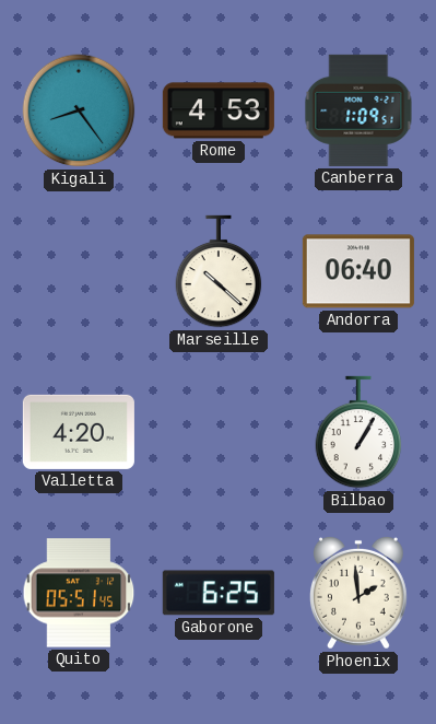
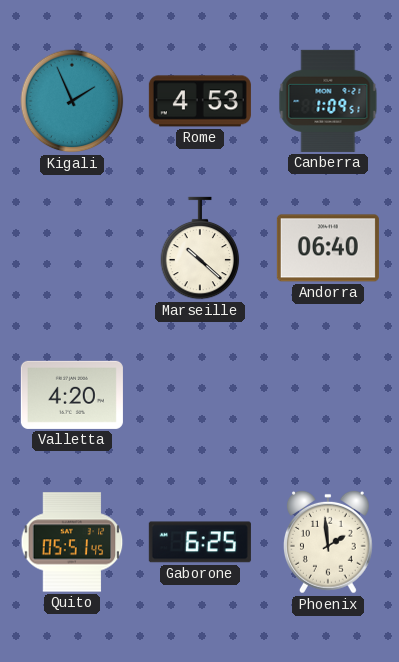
Kigali: 8:24 -> 1:56 (72, 101)
Bilbao: 1:05 -> none (358, 432)
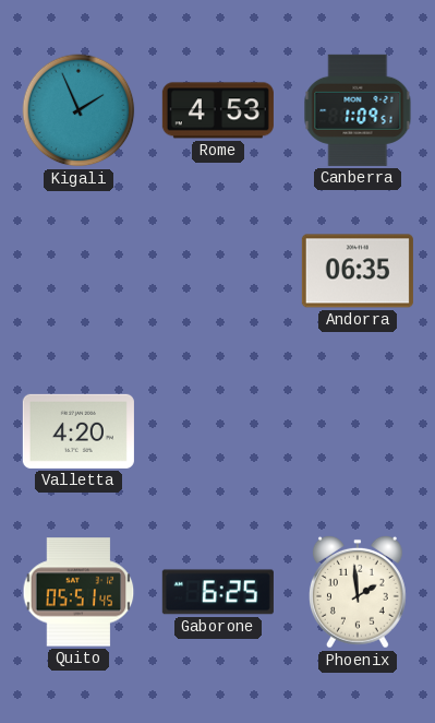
Marseille: 10:22 -> none (200, 248)
Andorra: 06:40 -> 06:35 (358, 271)
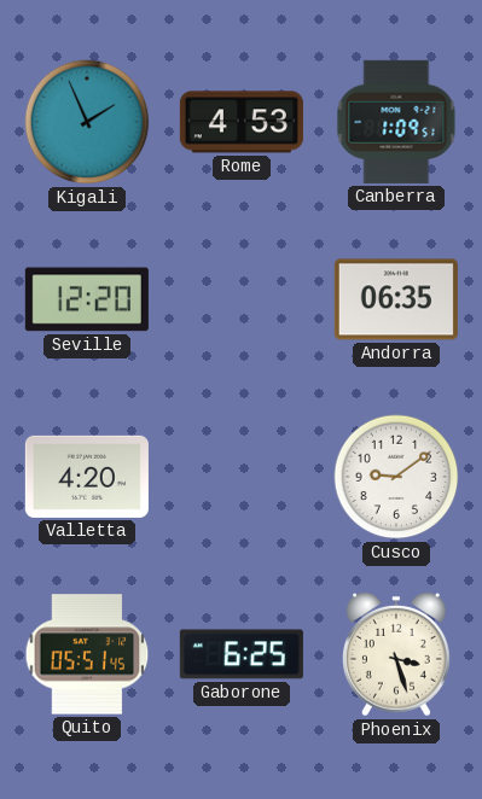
Seville: none -> 12:20 (87, 299)
Cusco: none -> 9:09 (396, 477)
Phoenix: 1:59 -> 3:27 (396, 654)
